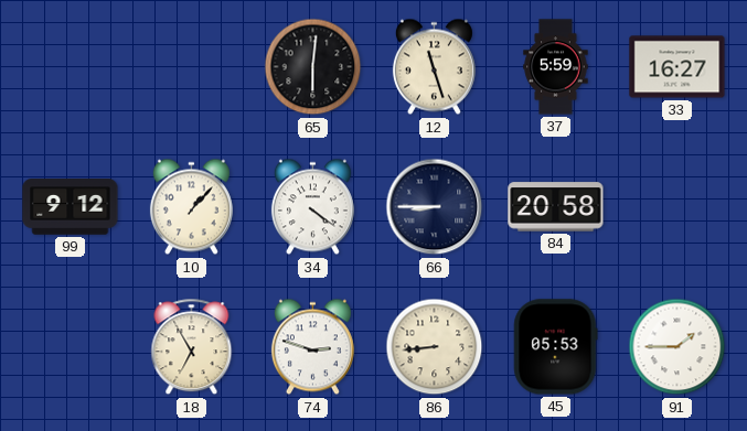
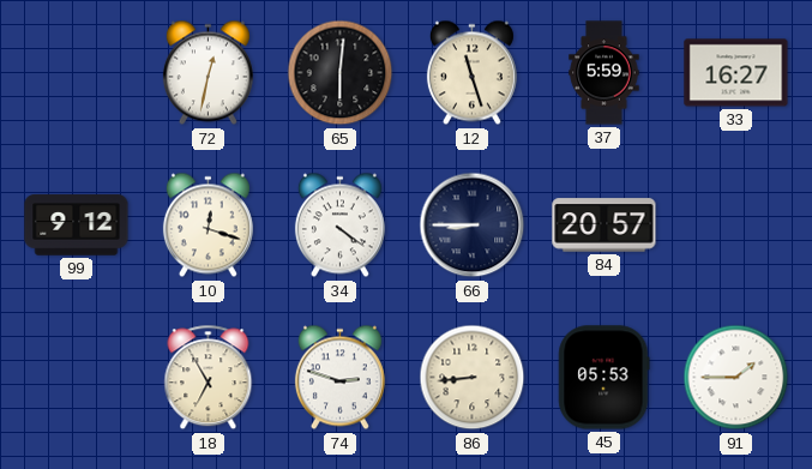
72: none -> 12:32 (207, 73)
10: 1:07 -> 12:18 (207, 226)
84: 20:58 -> 20:57 (605, 226)
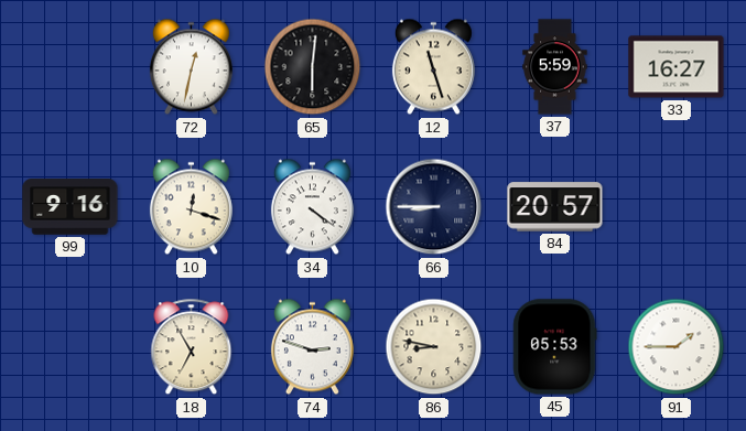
99: 9:12 -> 9:16 (71, 207)
86: 8:44 -> 8:47 (434, 347)
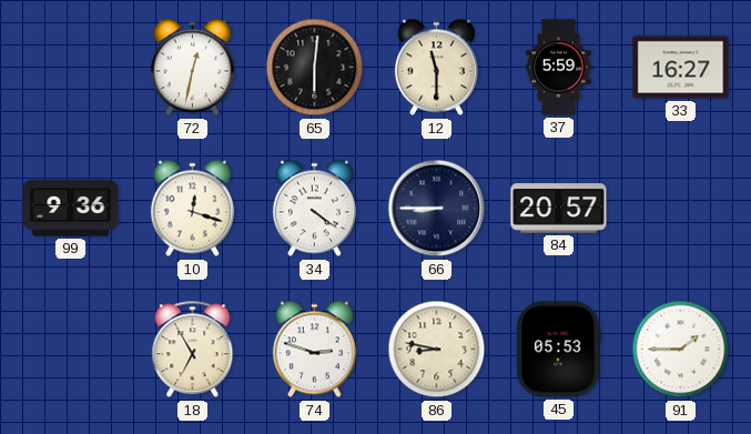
12: 11:27 -> 11:30 (436, 68)
99: 9:16 -> 9:36 (71, 209)
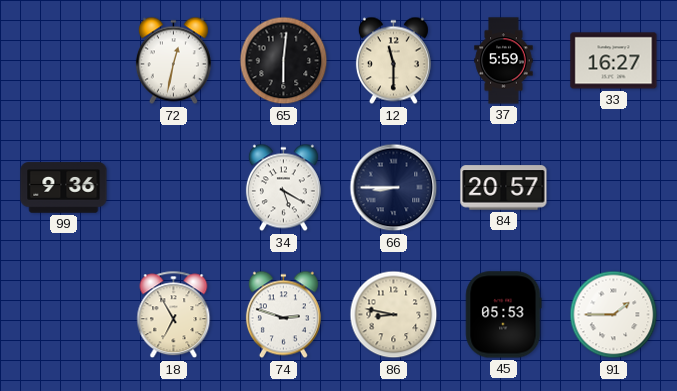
10: 12:18 -> none (192, 209)
34: 4:21 -> 5:20 (283, 188)
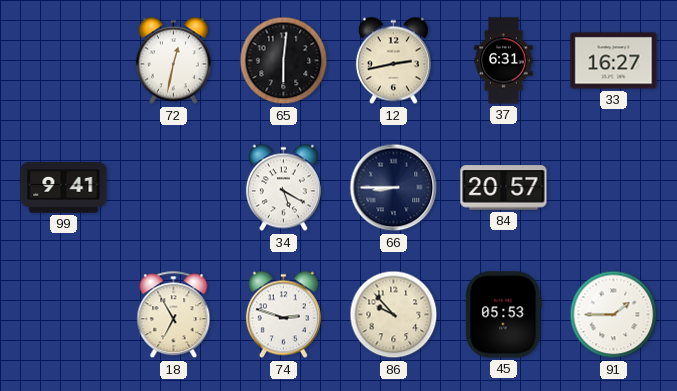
12: 11:30 -> 2:43 (393, 61)
37: 5:59 -> 6:31 (504, 61)
99: 9:36 -> 9:41 (64, 188)
86: 8:47 -> 9:53 (394, 315)
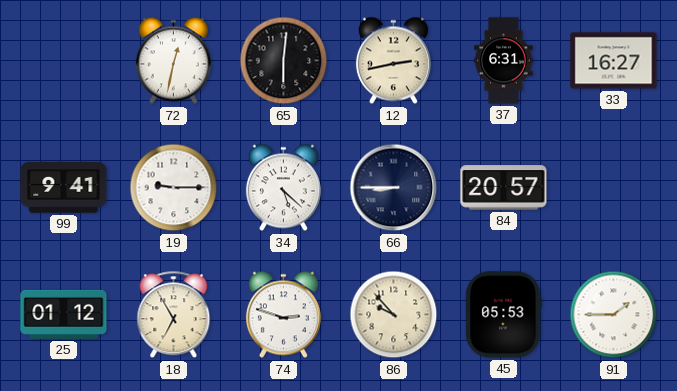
19: none -> 9:15 (174, 188)
34: 5:20 -> 5:22 (283, 188)
25: none -> 01:12 (64, 314)
